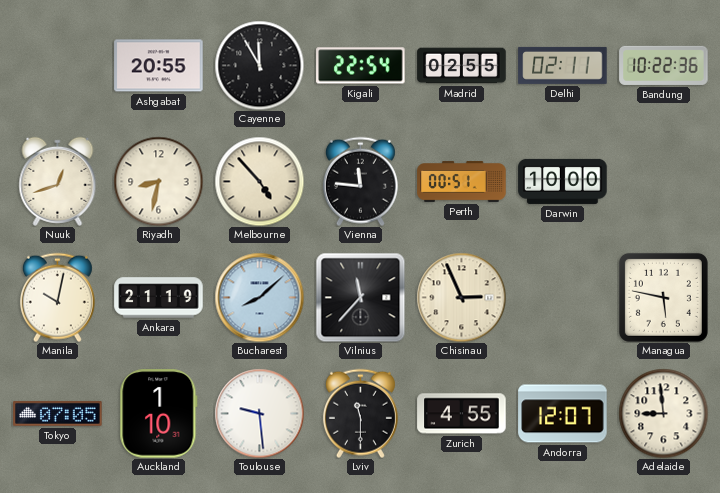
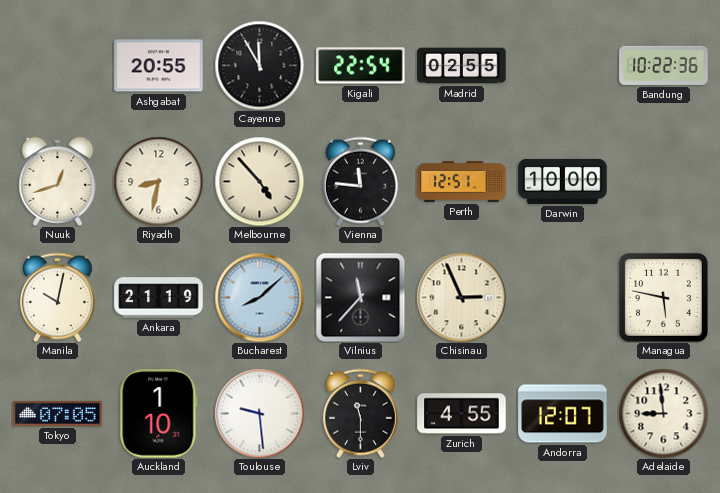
Delhi: 02:11 -> none (563, 65)
Perth: 00:51 -> 12:51 (462, 182)
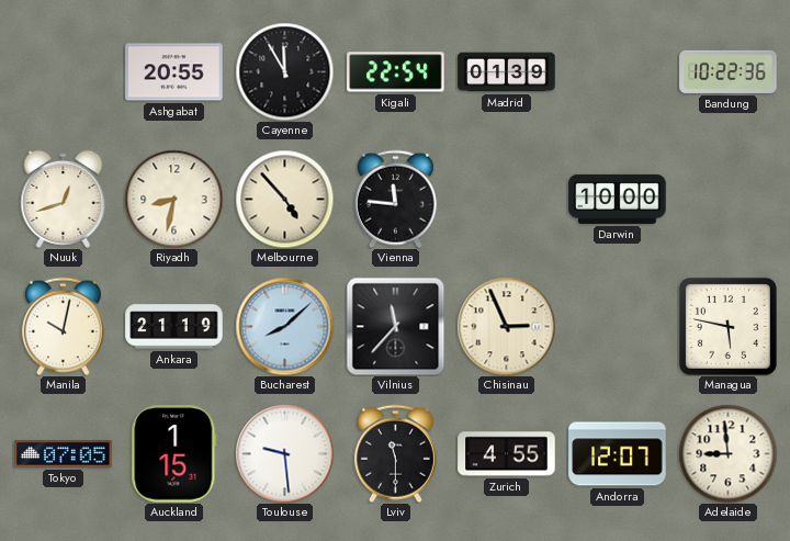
Madrid: 02:55 -> 01:39 (507, 72)
Perth: 12:51 -> none (462, 182)
Auckland: 1:10 -> 1:15 (174, 454)
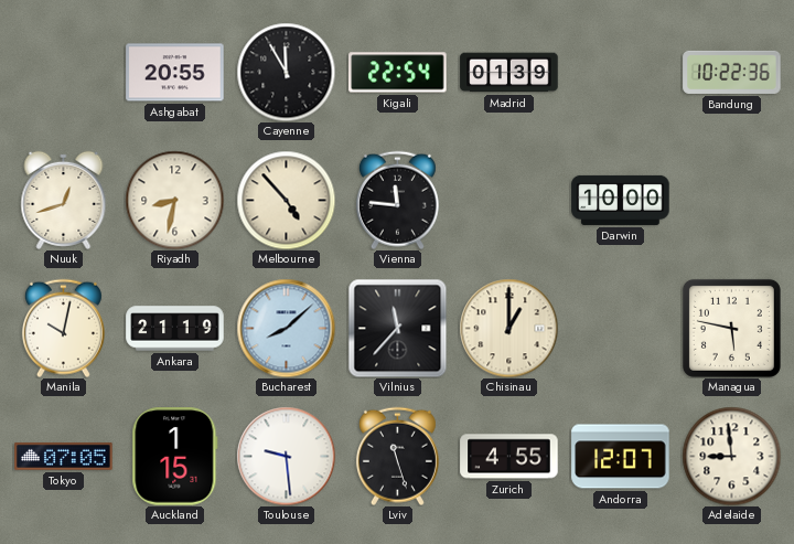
Chisinau: 2:56 -> 1:00 (508, 328)
Lviv: 11:30 -> 11:27 (397, 456)
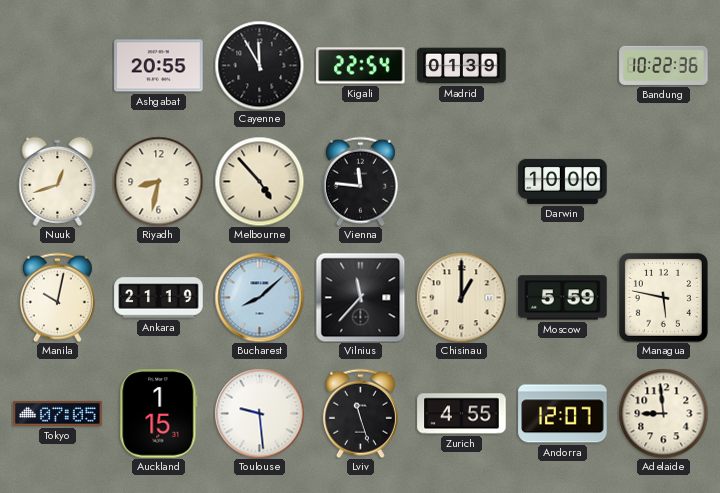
Moscow: none -> 5:59 (563, 298)
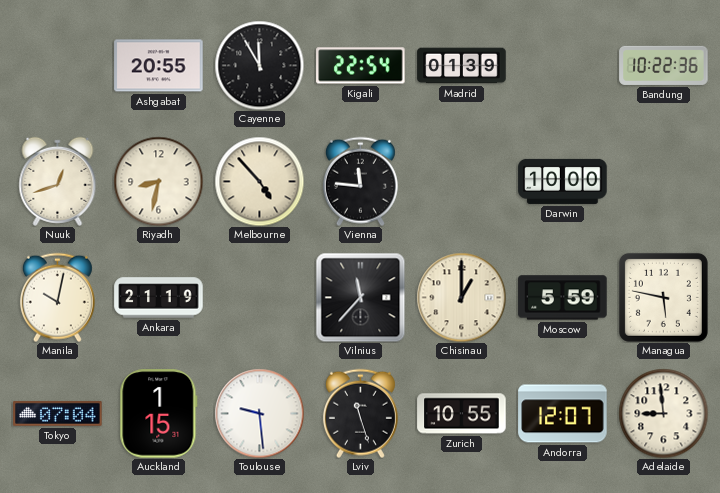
Bucharest: 8:08 -> none (259, 297)
Tokyo: 07:05 -> 07:04 (58, 413)
Zurich: 4:55 -> 10:55 (462, 414)
